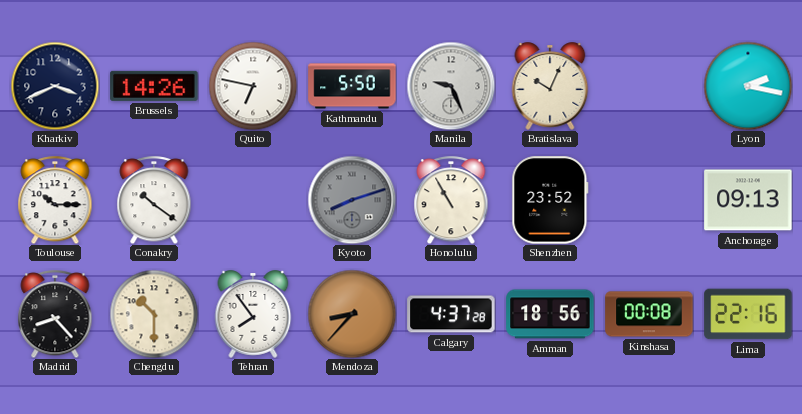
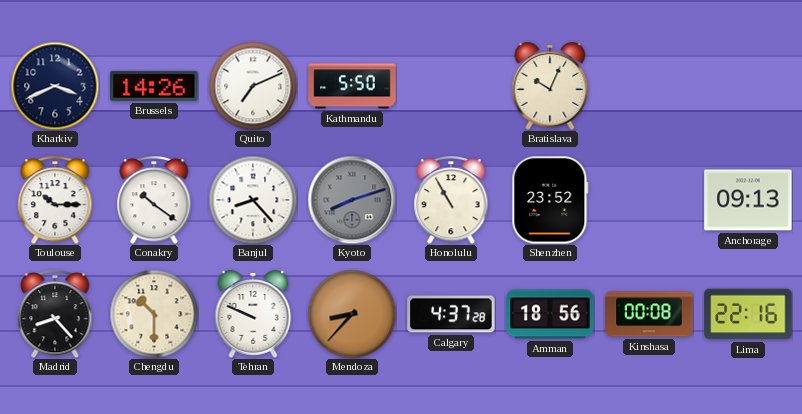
Quito: 6:47 -> 7:11 (253, 86)
Manila: 9:26 -> none (451, 86)
Lyon: 2:17 -> none (748, 86)
Banjul: none -> 8:23 (253, 200)
Tehran: 7:54 -> 9:49 (253, 314)
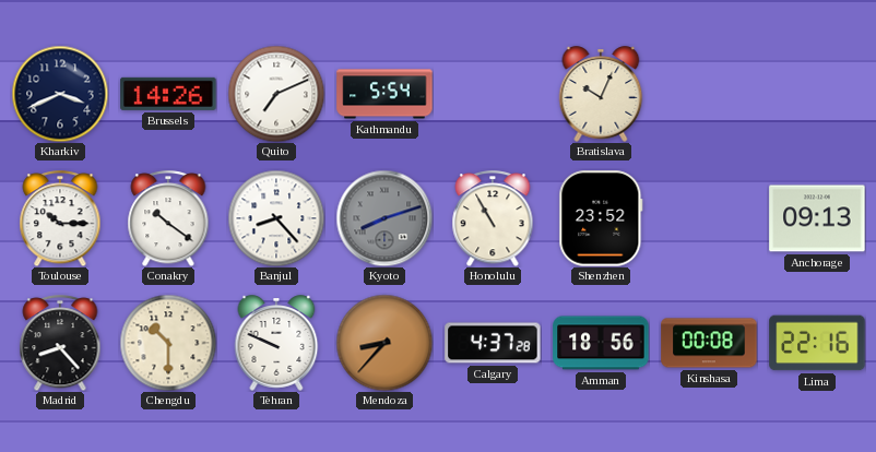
Kathmandu: 5:50 -> 5:54 (384, 94)
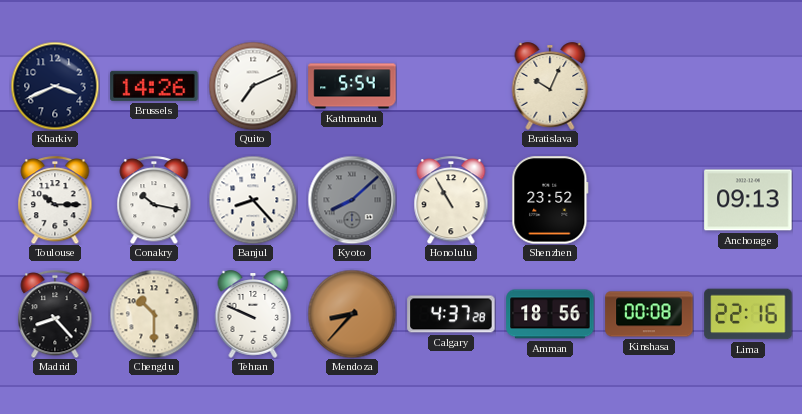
Conakry: 10:21 -> 10:17 (154, 200)
Kyoto: 8:12 -> 8:08 (352, 200)
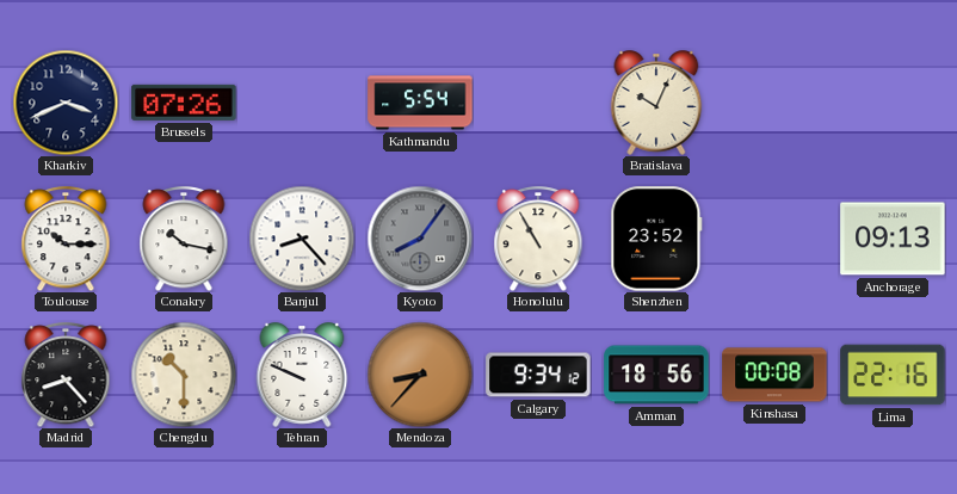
Brussels: 14:26 -> 07:26 (184, 103)
Quito: 7:11 -> none (253, 86)
Kyoto: 8:08 -> 8:06 (420, 239)
Calgary: 4:37 -> 9:34 (538, 375)
